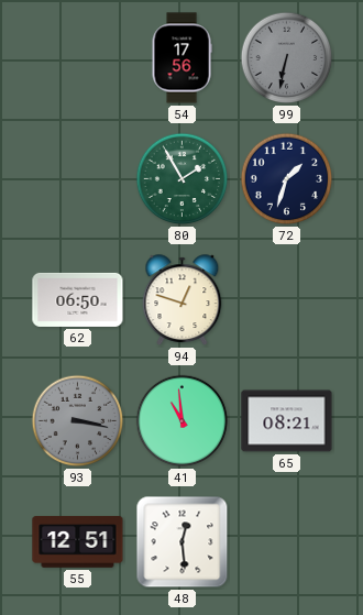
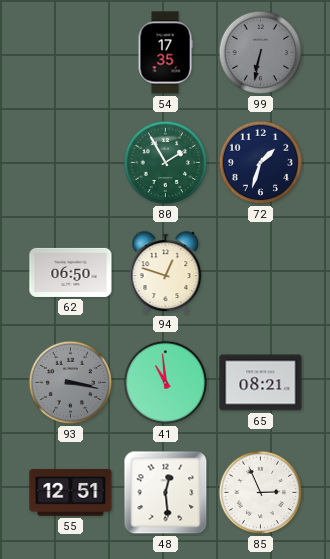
54: 17:56 -> 17:35 (165, 53)
85: none -> 2:56 (261, 493)
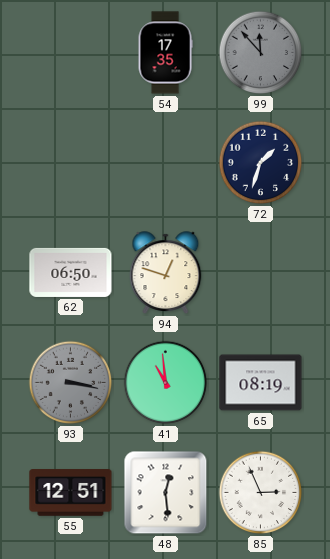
99: 6:32 -> 11:53 (261, 53)
80: 1:55 -> none (166, 163)
65: 08:21 -> 08:19 (261, 383)
